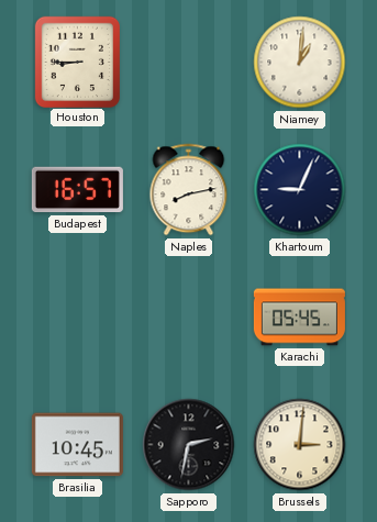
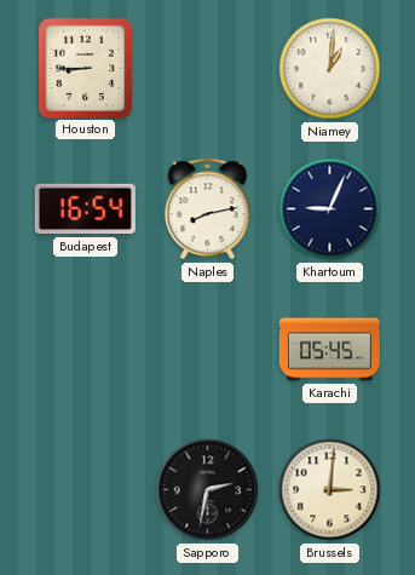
Budapest: 16:57 -> 16:54 (85, 209)
Brasilia: 10:45 -> none (77, 445)
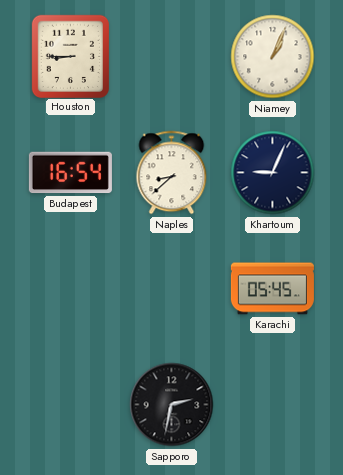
Niamey: 1:01 -> 1:04 (273, 57)
Naples: 8:13 -> 8:38 (172, 173)
Brussels: 3:01 -> none (330, 490)
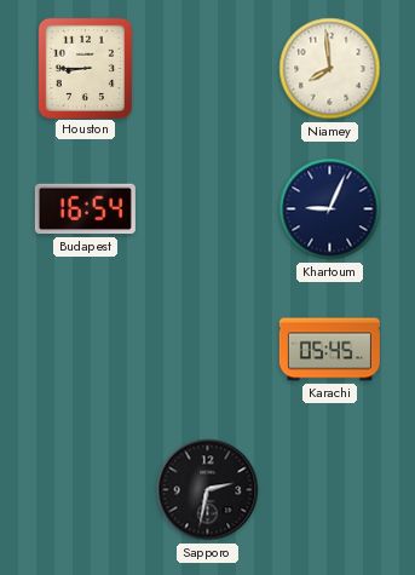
Niamey: 1:04 -> 7:59 (330, 69)
Naples: 8:38 -> none (172, 173)
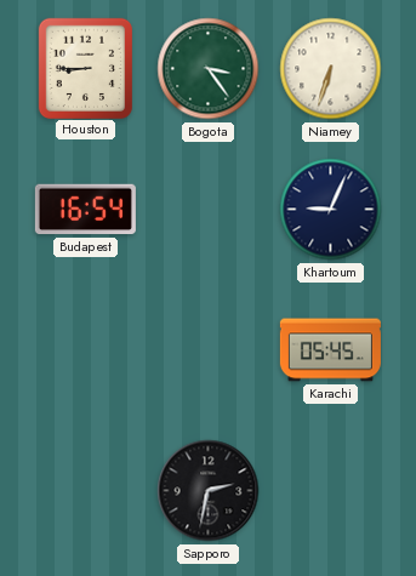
Bogota: none -> 3:24 (209, 69)
Niamey: 7:59 -> 6:33 (331, 69)
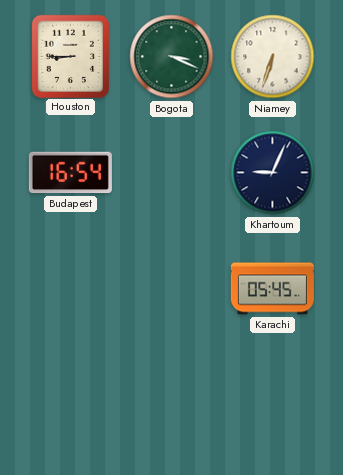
Bogota: 3:24 -> 3:19 (172, 57)
Sapporo: 2:32 -> none (209, 491)
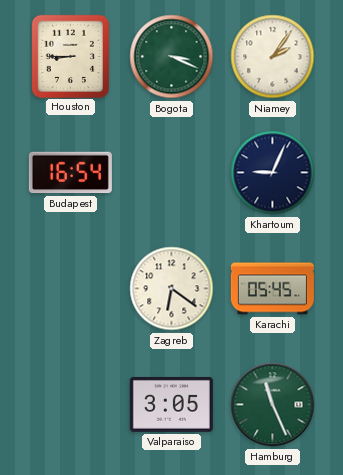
Niamey: 6:33 -> 2:06 (273, 57)
Zagreb: none -> 6:21 (172, 289)
Valparaiso: none -> 3:05 (171, 404)
Hamburg: none -> 11:26 (273, 405)
